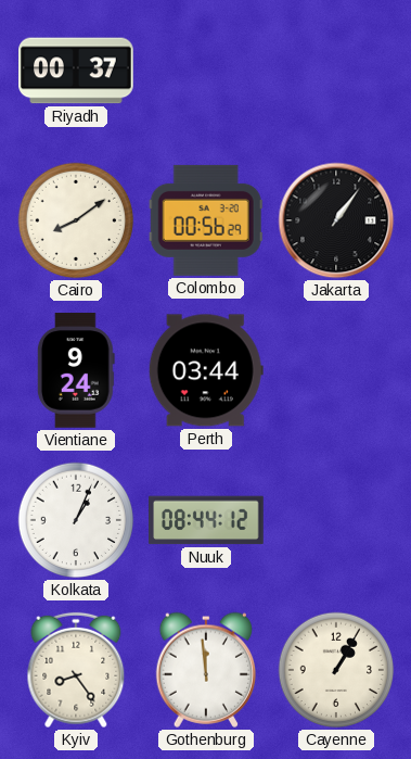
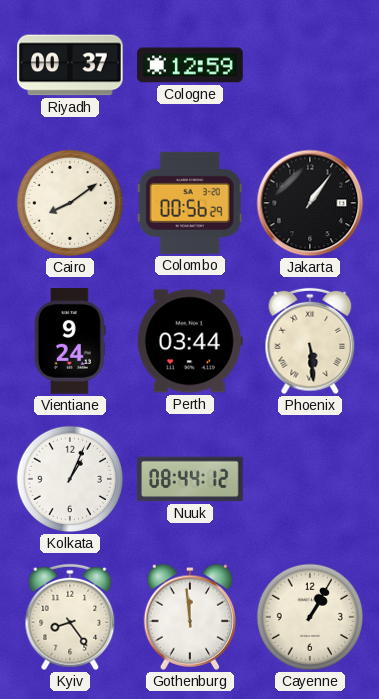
Cologne: none -> 12:59 (190, 65)
Phoenix: none -> 5:29 (310, 341)
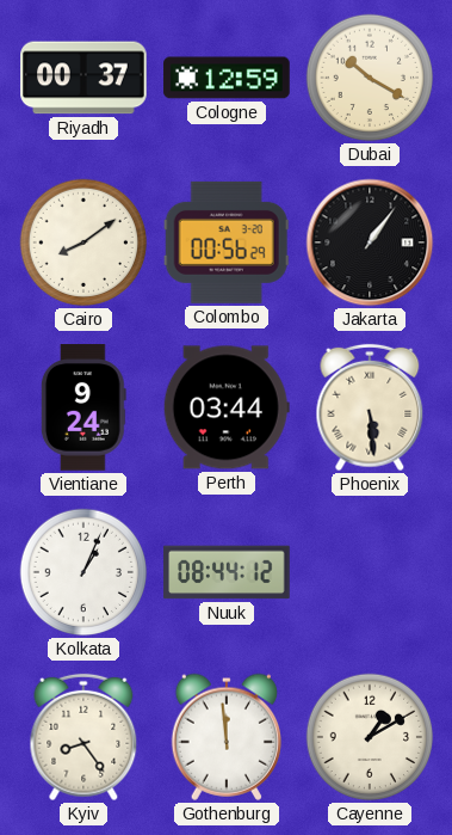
Dubai: none -> 10:20 (370, 78)
Cayenne: 1:05 -> 1:10 (370, 737)
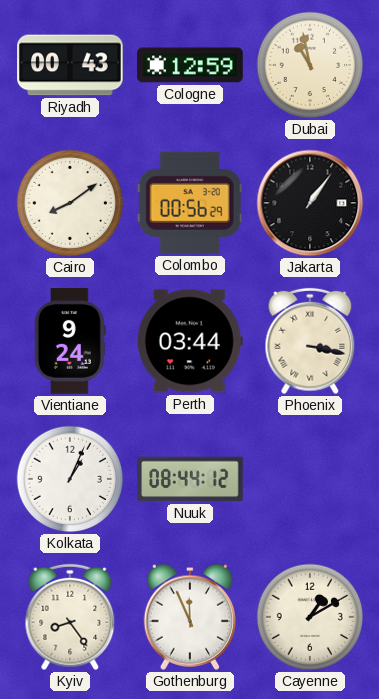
Riyadh: 00:37 -> 00:43 (70, 65)
Dubai: 10:20 -> 10:58 (310, 65)
Phoenix: 5:29 -> 3:17 (310, 341)
Gothenburg: 11:59 -> 11:56 (190, 617)
